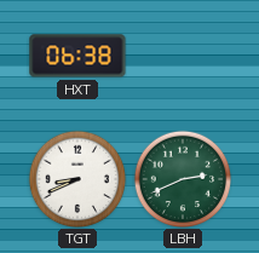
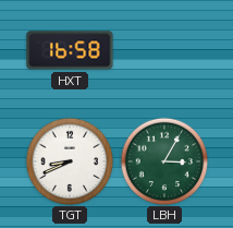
HXT: 06:38 -> 16:58 (70, 50)
LBH: 2:41 -> 3:05 (164, 161)
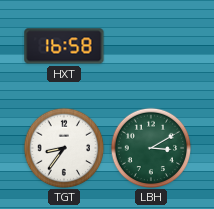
TGT: 8:41 -> 8:36 (64, 148)
LBH: 3:05 -> 3:10 (151, 148)
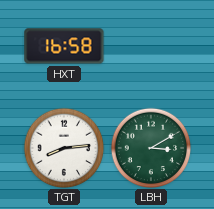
TGT: 8:36 -> 8:14 (64, 148)
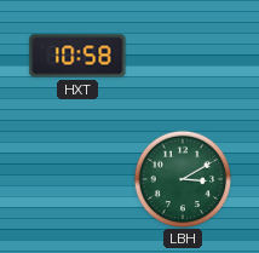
HXT: 16:58 -> 10:58 (77, 56)
TGT: 8:14 -> none (64, 148)
